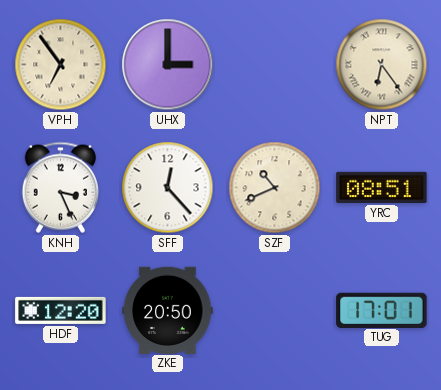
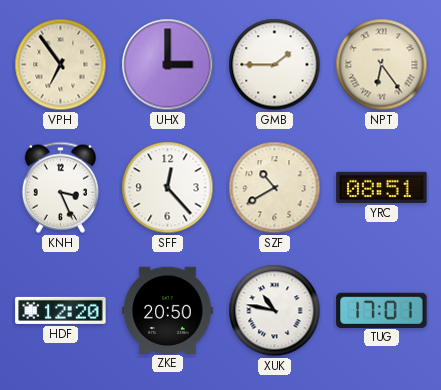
GMB: none -> 1:45 (275, 65)
SZF: 10:41 -> 10:40 (275, 188)
XUK: none -> 10:47 (275, 311)
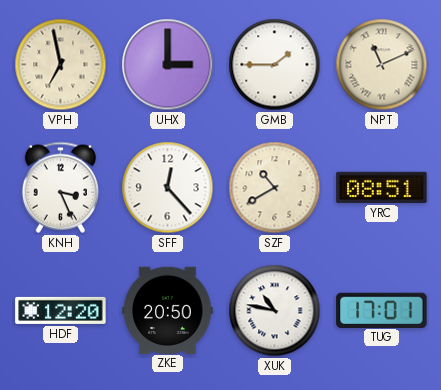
VPH: 6:54 -> 6:58 (61, 65)
NPT: 6:24 -> 11:11 (382, 65)
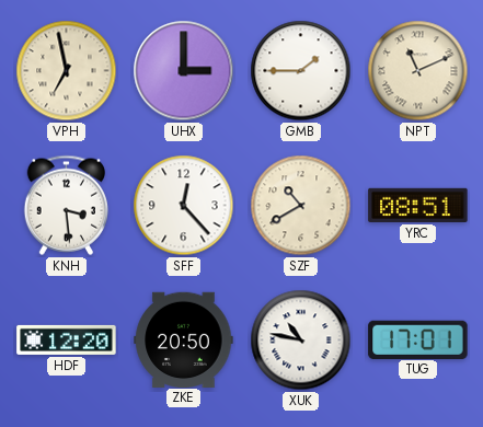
KNH: 3:26 -> 3:29 (66, 205)
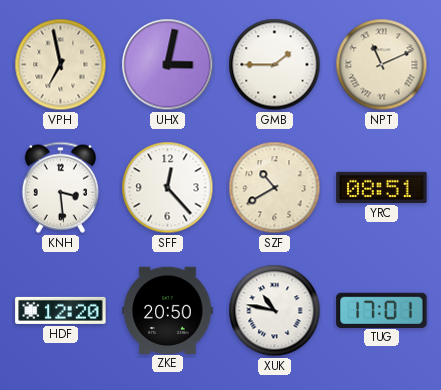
UHX: 3:00 -> 3:02 (168, 65)
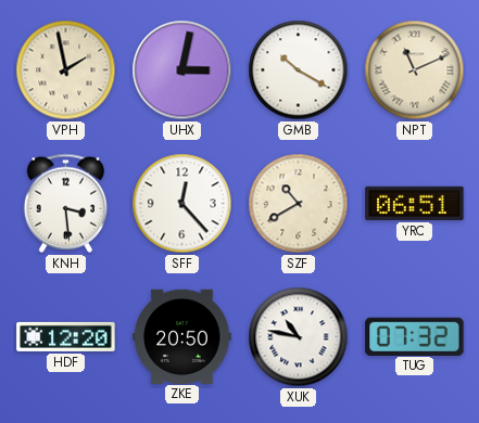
VPH: 6:58 -> 1:58 (66, 70)
GMB: 1:45 -> 10:20 (299, 70)
YRC: 08:51 -> 06:51 (415, 203)
TUG: 17:01 -> 07:32 (415, 336)
